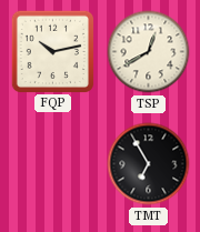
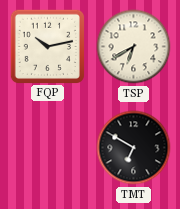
TSP: 12:40 -> 6:40 (134, 47)
TMT: 6:55 -> 6:50 (134, 148)
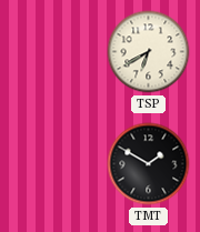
FQP: 10:13 -> none (47, 46)
TMT: 6:50 -> 1:50 (149, 164)
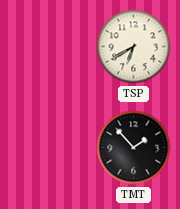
TMT: 1:50 -> 1:53 (134, 148)
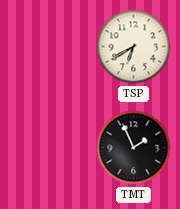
TMT: 1:53 -> 1:56 (134, 148)
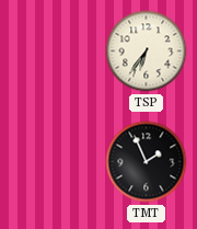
TSP: 6:40 -> 6:36 (147, 51)
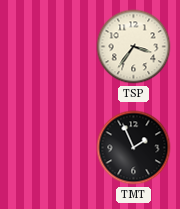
TSP: 6:36 -> 3:36 (134, 47)
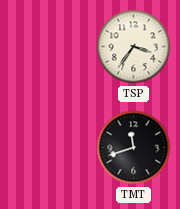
TMT: 1:56 -> 11:42 (134, 148)
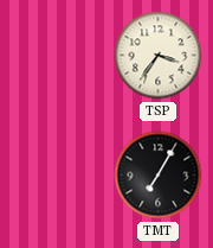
TMT: 11:42 -> 7:05 (159, 176)
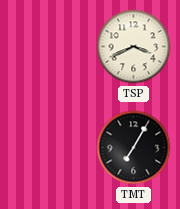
TSP: 3:36 -> 3:41 (134, 47)
